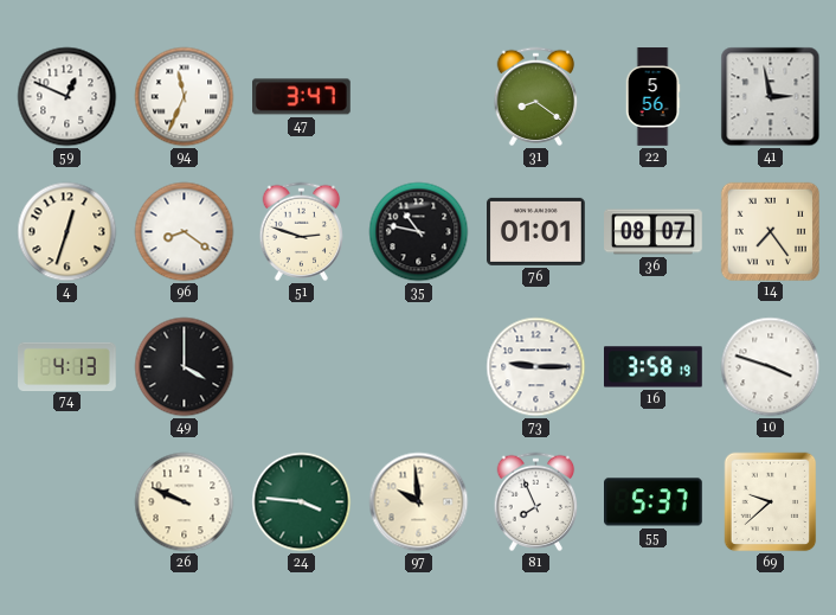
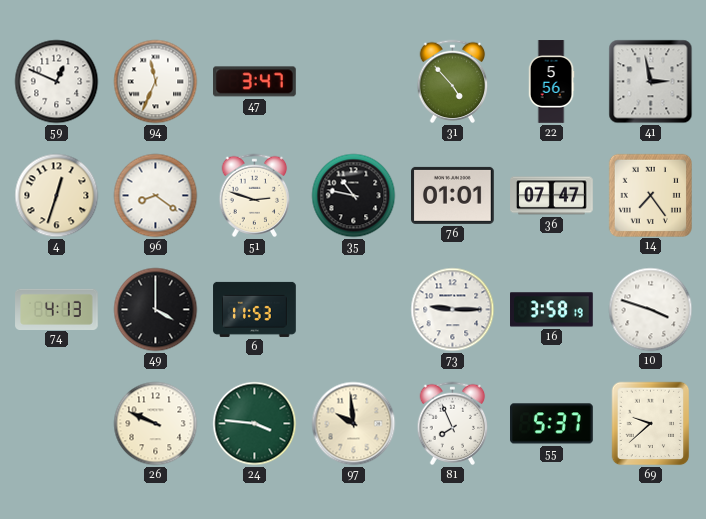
31: 8:21 -> 4:53 (453, 82)
36: 08:07 -> 07:47 (552, 196)
6: none -> 11:53 (255, 309)
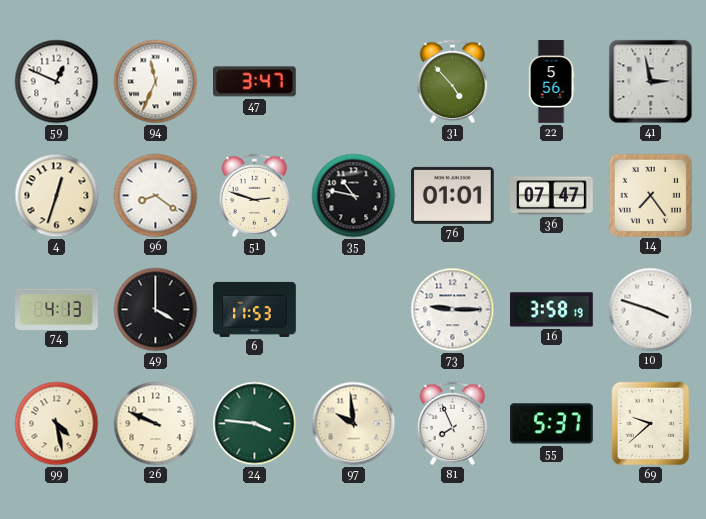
99: none -> 4:28 (57, 424)
